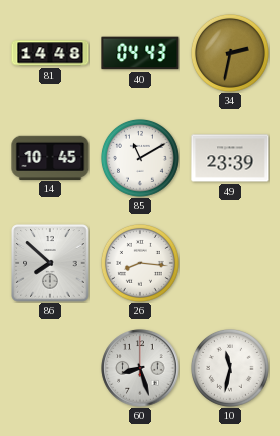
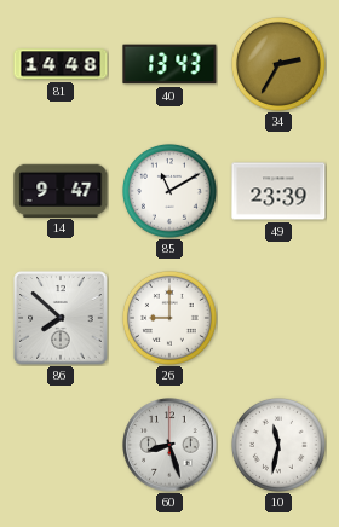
40: 04:43 -> 13:43 (169, 64)
34: 2:32 -> 2:35 (278, 64)
14: 10:45 -> 9:47 (61, 190)
26: 8:16 -> 9:00 (169, 318)
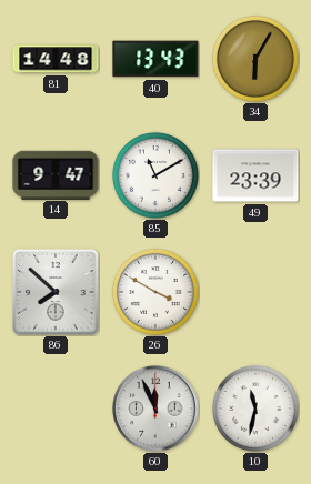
34: 2:35 -> 6:05 (255, 59)
26: 9:00 -> 3:50 (155, 292)
60: 8:27 -> 11:56 (155, 409)
